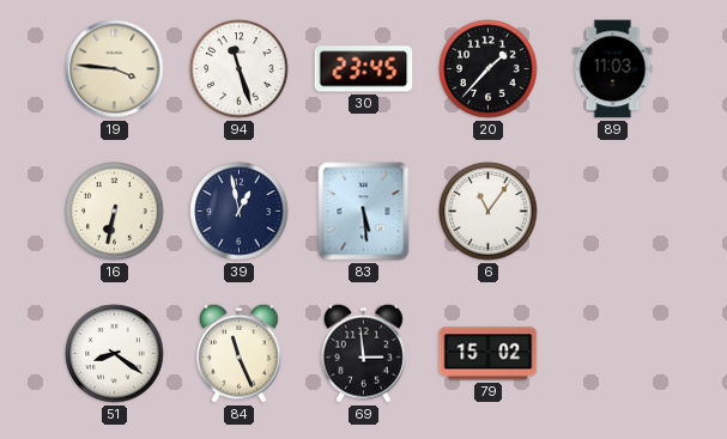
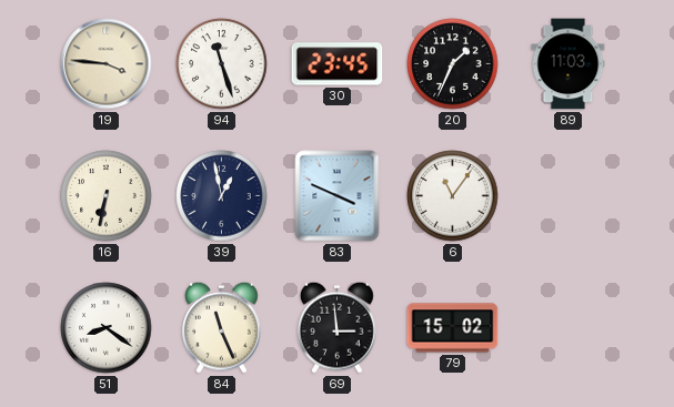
20: 1:37 -> 1:34 (453, 64)
83: 5:29 -> 3:49 (338, 196)
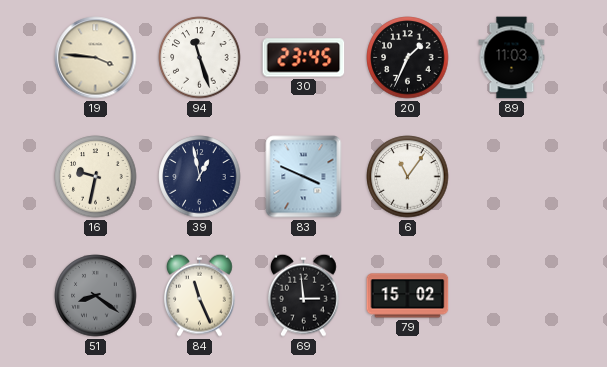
16: 6:32 -> 9:32 (96, 177)
51 dial: white -> grey (96, 296)
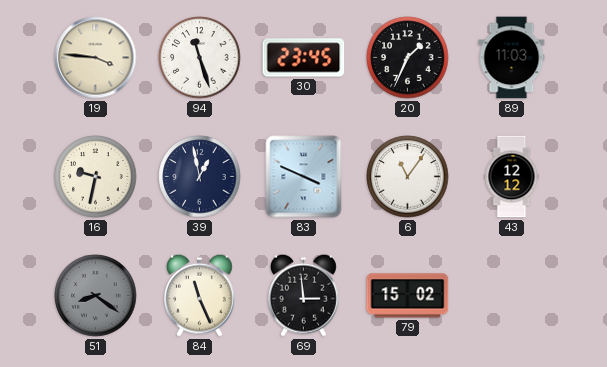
43: none -> 12:12 (512, 177)
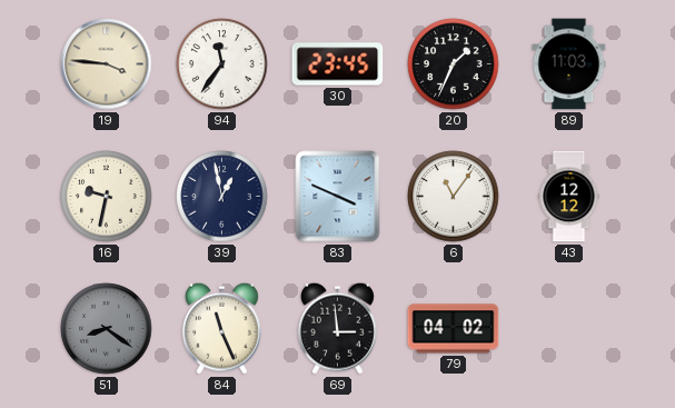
94: 11:27 -> 11:36 (222, 64)
79: 15:02 -> 04:02 (454, 329)
